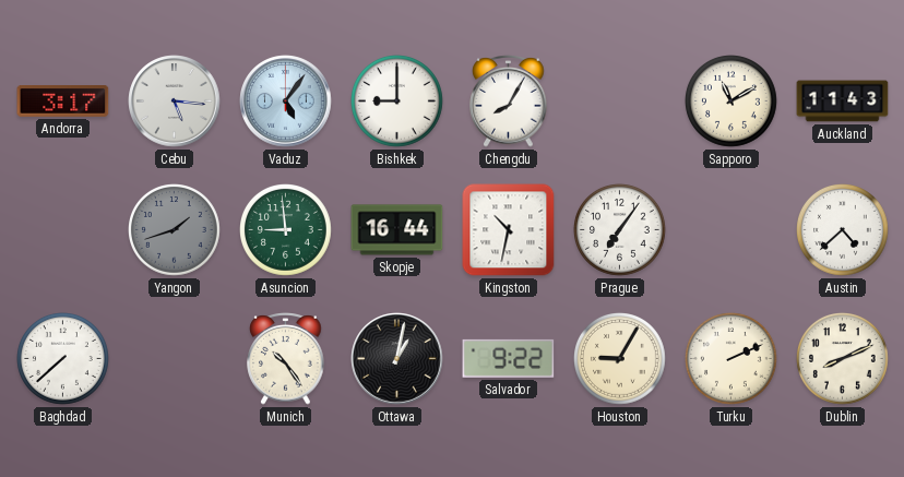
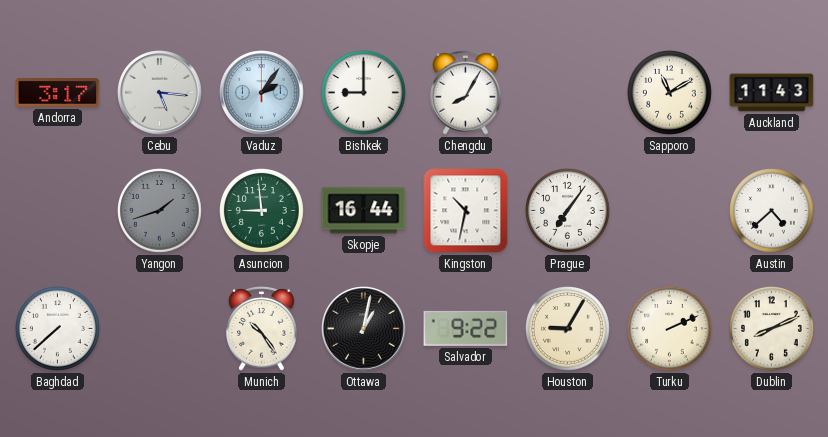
Vaduz: 5:06 -> 2:06 (262, 93)
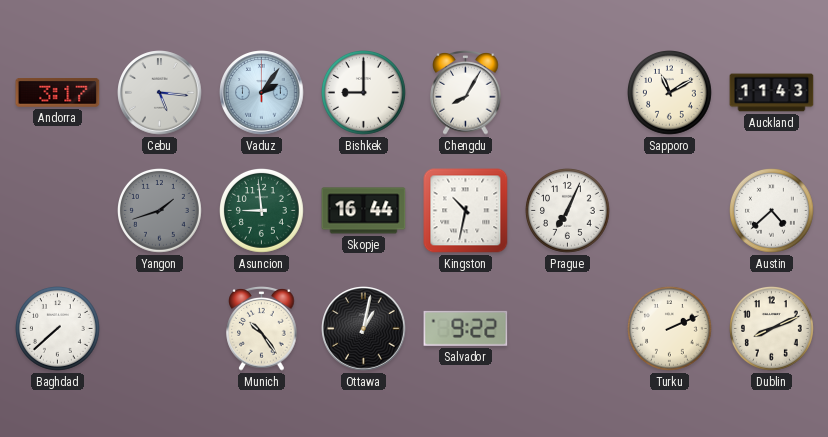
Prague: 7:06 -> 7:04 (568, 211)
Houston: 9:05 -> none (568, 329)
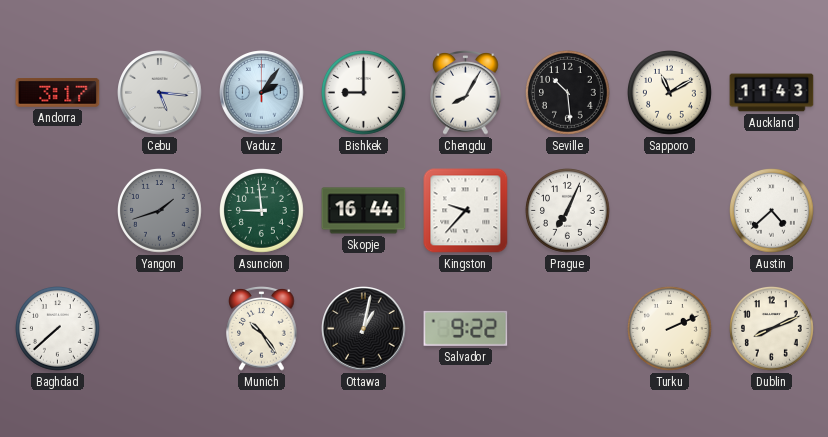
Seville: none -> 10:29 (568, 93)
Kingston: 10:32 -> 9:37 (466, 211)
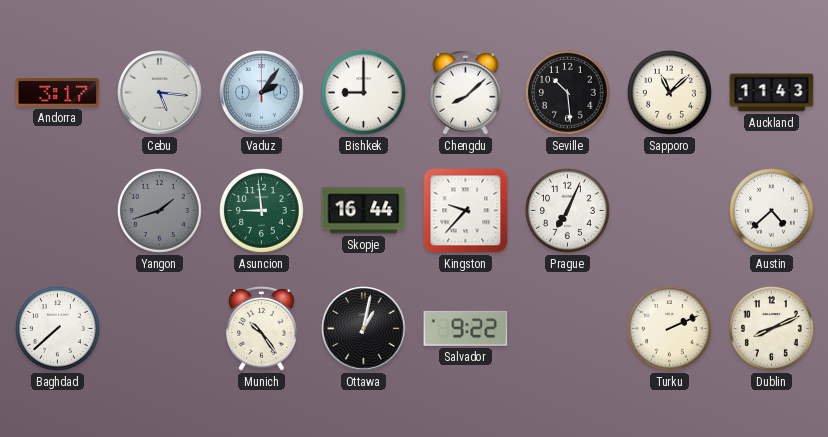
Chengdu: 8:05 -> 8:08 (466, 93)
Sapporo: 11:10 -> 11:08 (670, 93)
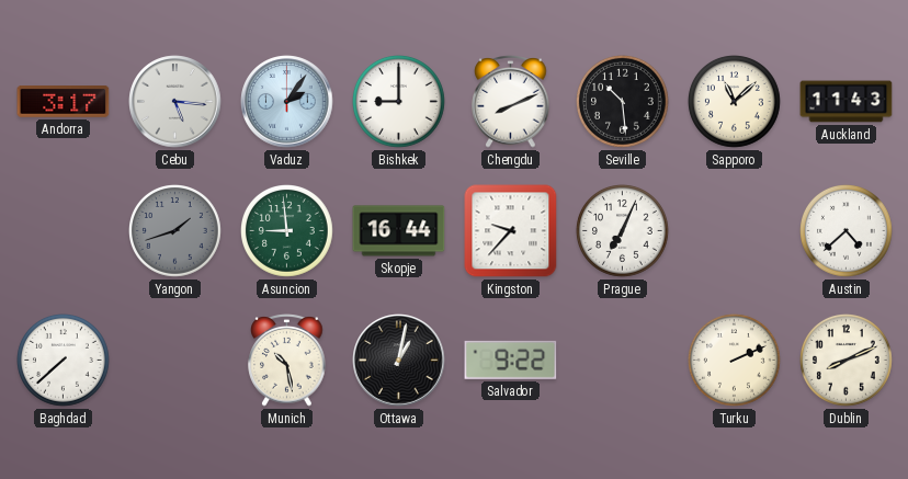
Chengdu: 8:08 -> 8:11 (511, 102)
Munich: 10:24 -> 10:28 (287, 361)
